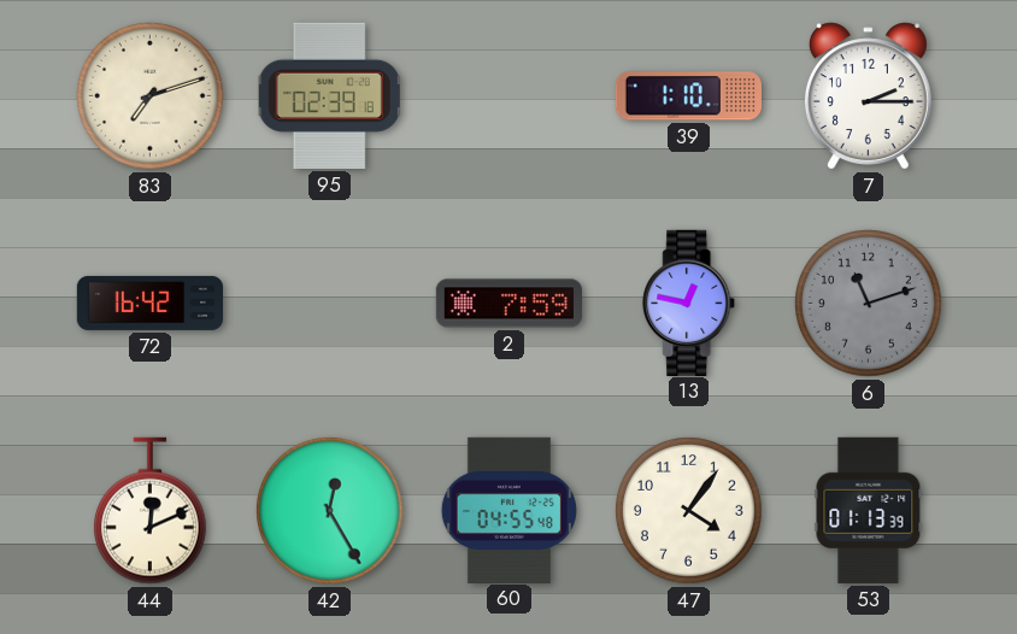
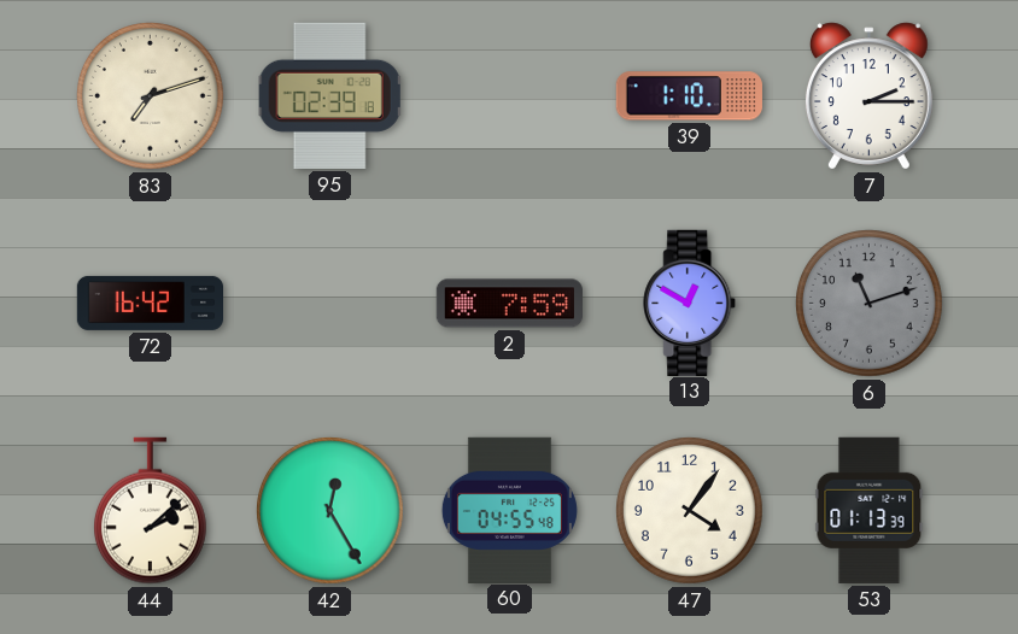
13: 12:47 -> 12:50 (690, 303)
44: 12:11 -> 2:08 (150, 511)
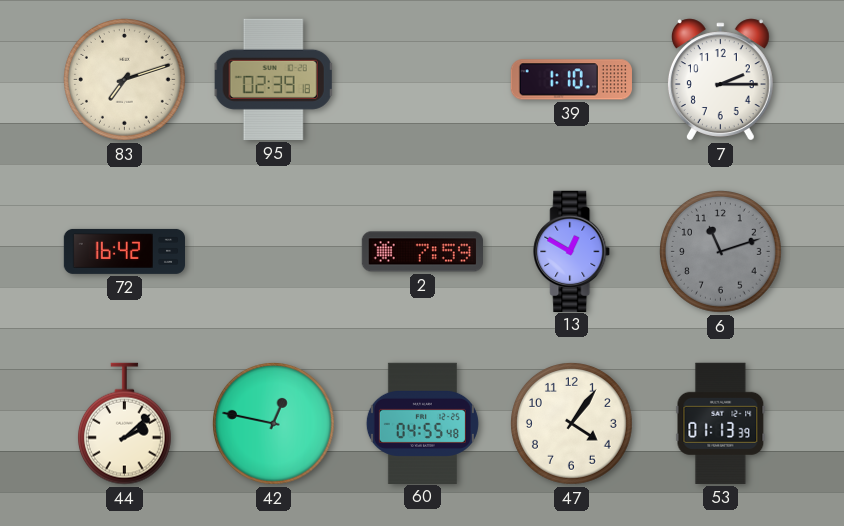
42: 12:25 -> 12:47 (274, 424)
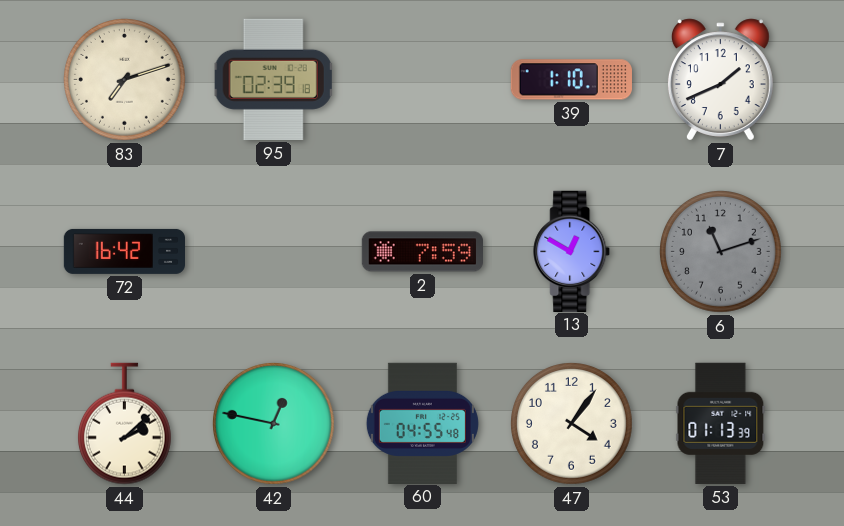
7: 2:15 -> 1:41 (720, 80)
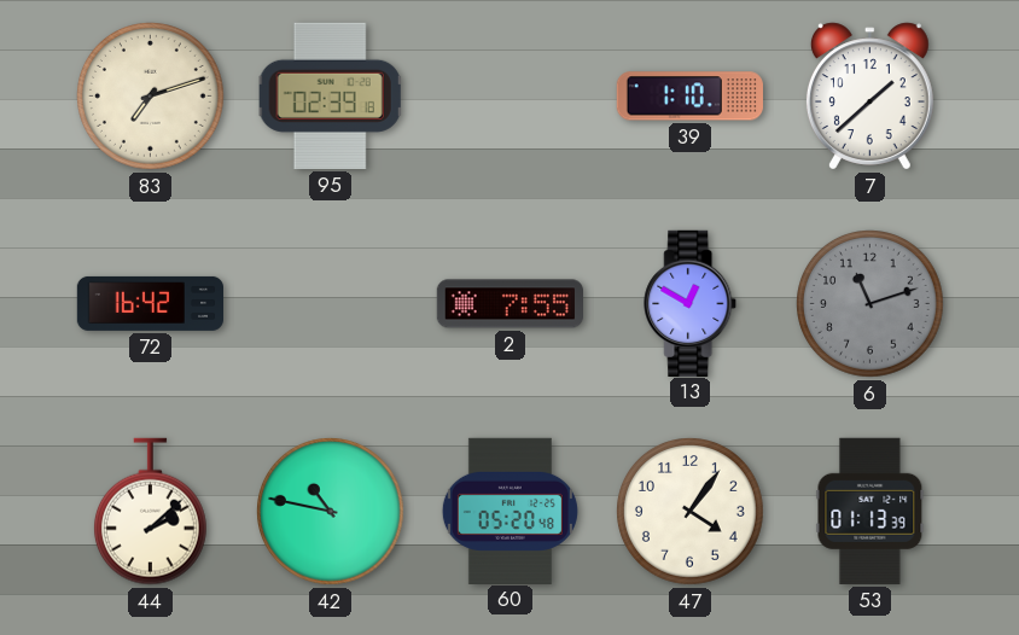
7: 1:41 -> 1:38 (869, 97)
2: 7:59 -> 7:55 (509, 304)
42: 12:47 -> 10:47 (331, 512)
60: 04:55 -> 05:20 (509, 511)
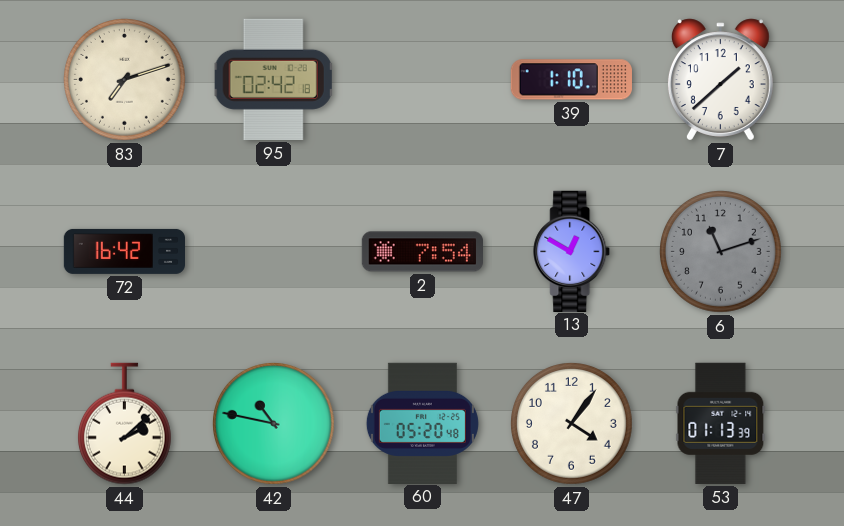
95: 02:39 -> 02:42 (273, 79)
2: 7:55 -> 7:54 (422, 252)
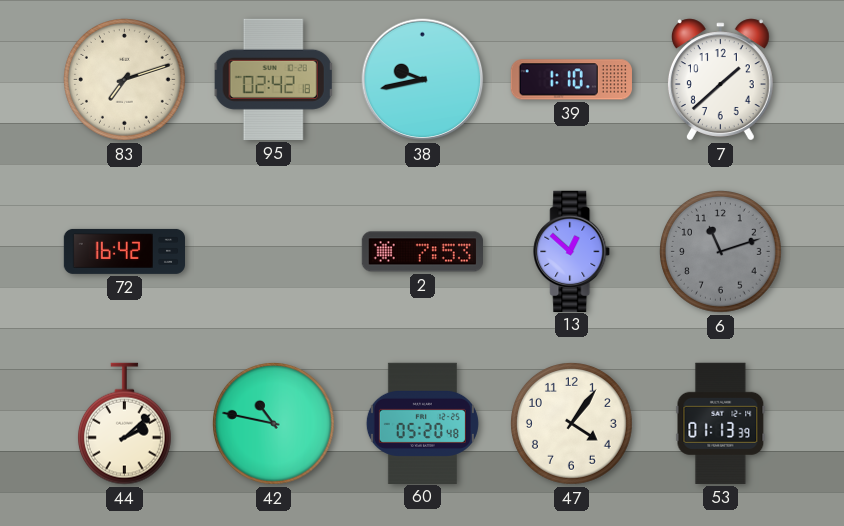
38: none -> 9:43 (423, 80)
2: 7:54 -> 7:53 (422, 252)
13: 12:50 -> 12:52 (572, 251)
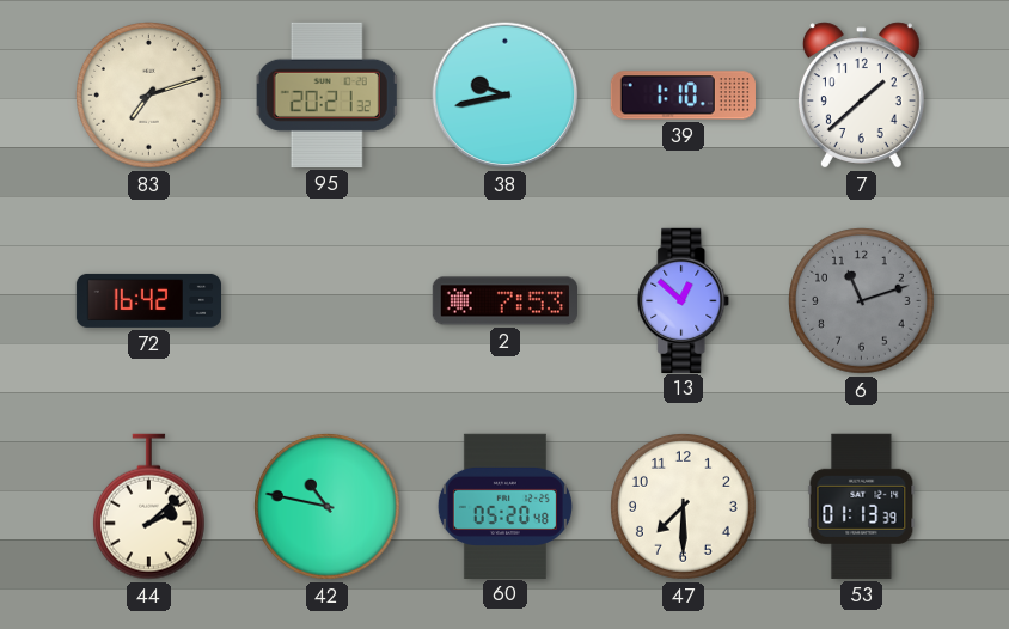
95: 02:42 -> 20:21 (326, 94)
47: 4:06 -> 7:30 (684, 507)
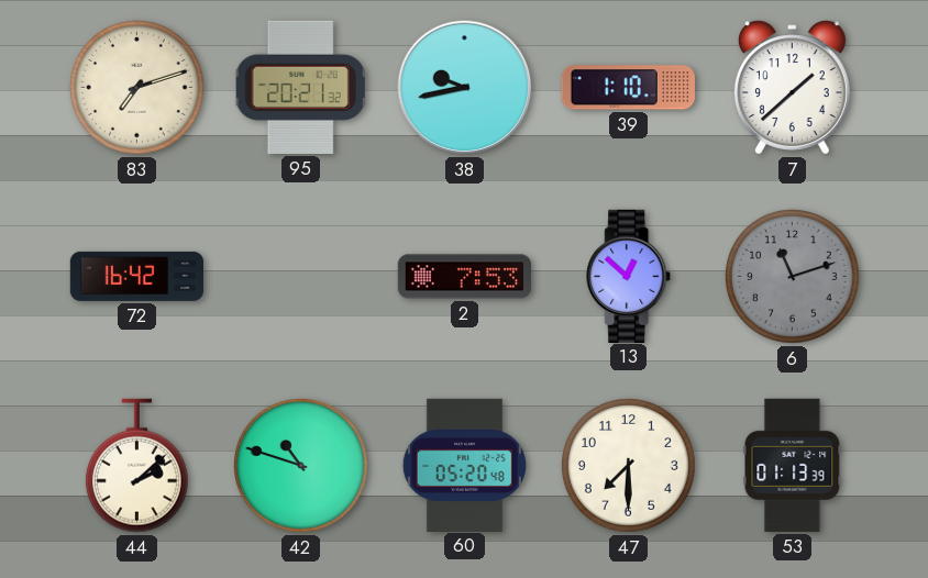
42: 10:47 -> 10:48 (301, 466)
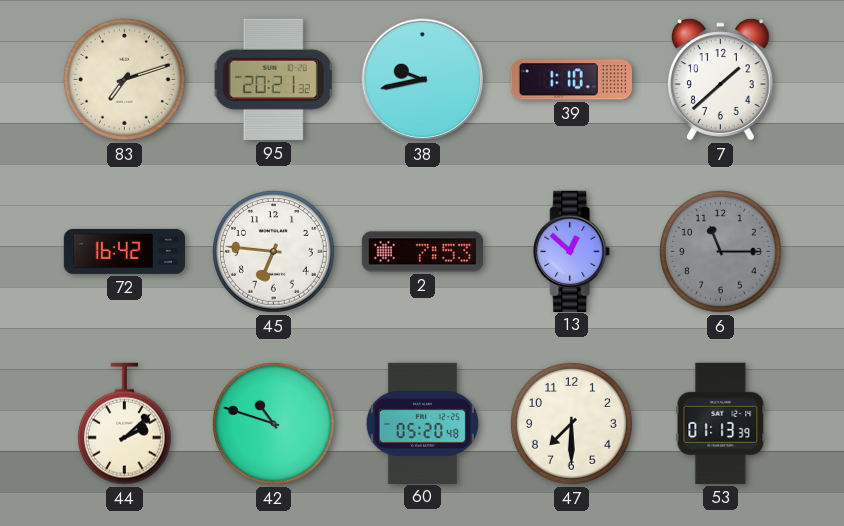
45: none -> 6:46 (274, 252)
6: 11:12 -> 11:15 (721, 252)
